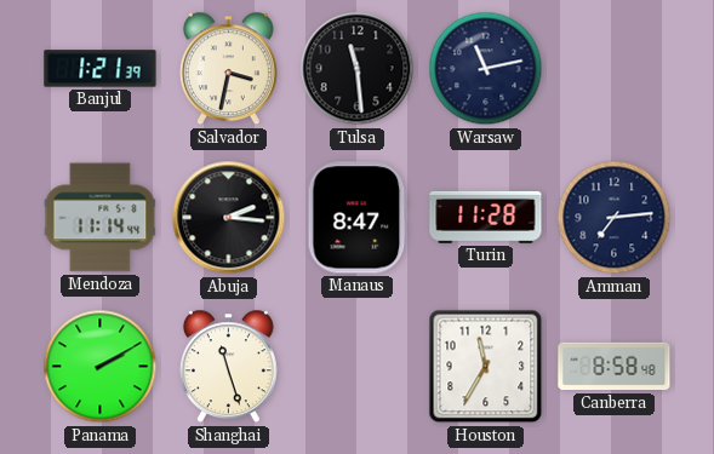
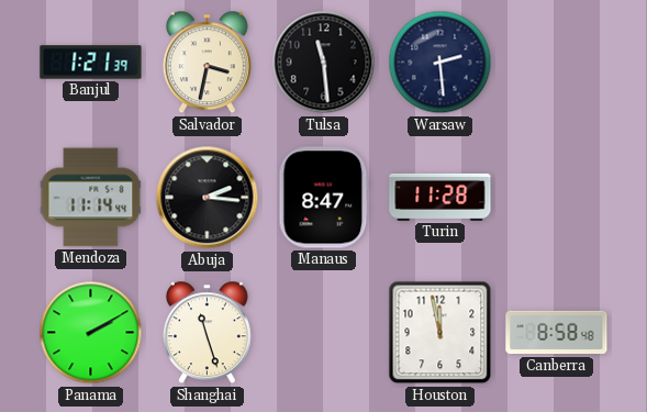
Warsaw: 11:13 -> 2:29 (440, 63)
Amman: 7:14 -> none (615, 218)
Houston: 11:35 -> 11:58 (440, 333)
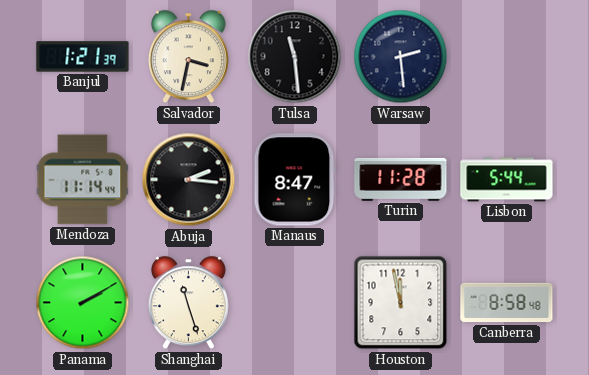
Lisbon: none -> 5:44 (507, 180)
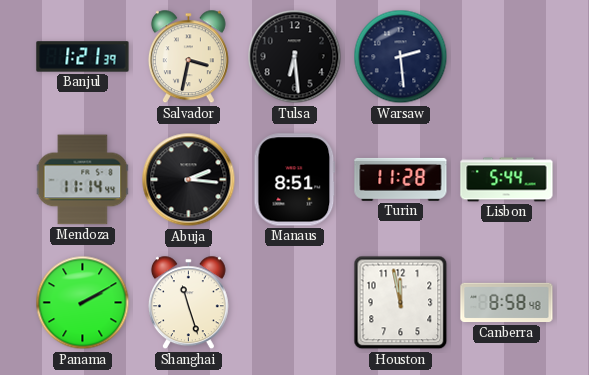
Tulsa: 11:29 -> 6:29 (295, 57)
Manaus: 8:47 -> 8:51 (295, 180)
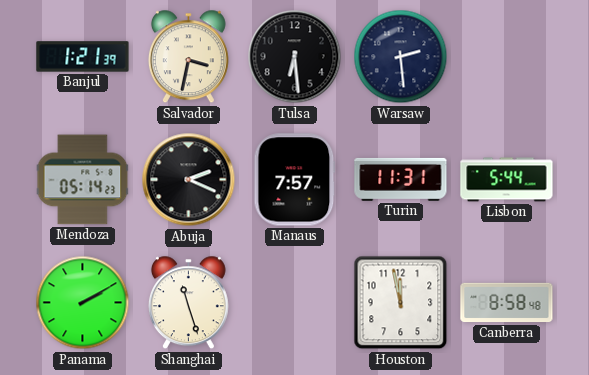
Mendoza: 11:14 -> 05:14 (83, 180)
Abuja: 2:16 -> 2:19 (189, 180)
Manaus: 8:51 -> 7:57 (295, 180)
Turin: 11:28 -> 11:31 (401, 179)
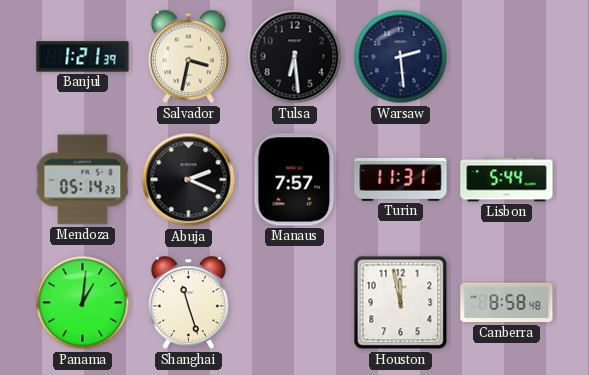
Panama: 2:10 -> 1:01 (83, 303)
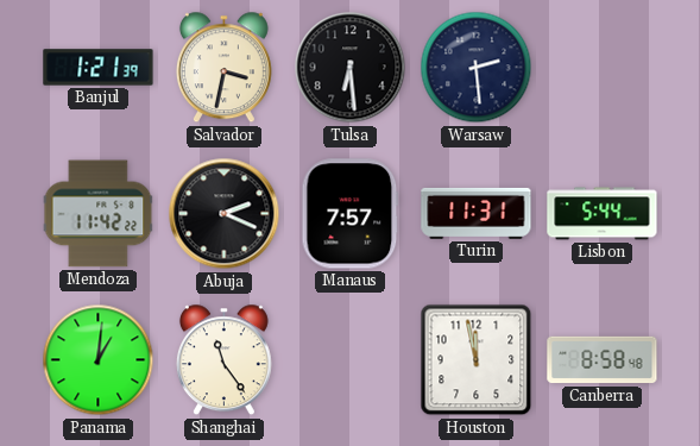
Mendoza: 05:14 -> 11:42 (99, 214)
Shanghai: 11:27 -> 11:24 (223, 360)
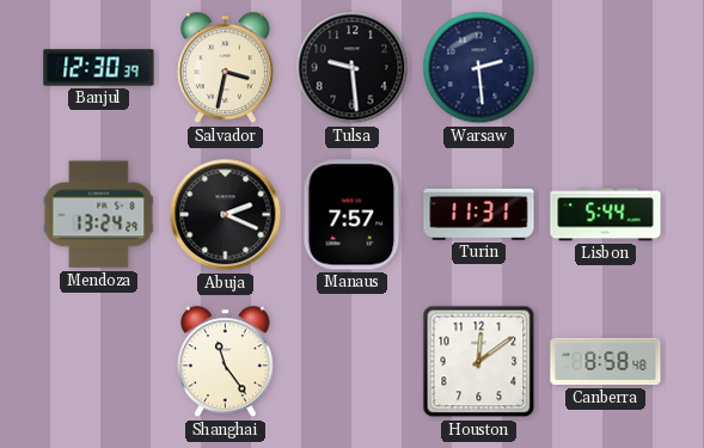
Banjul: 1:21 -> 12:30 (99, 68)
Tulsa: 6:29 -> 9:29 (353, 68)
Mendoza: 11:42 -> 13:24 (99, 215)
Panama: 1:01 -> none (99, 360)
Houston: 11:58 -> 12:09 (479, 362)
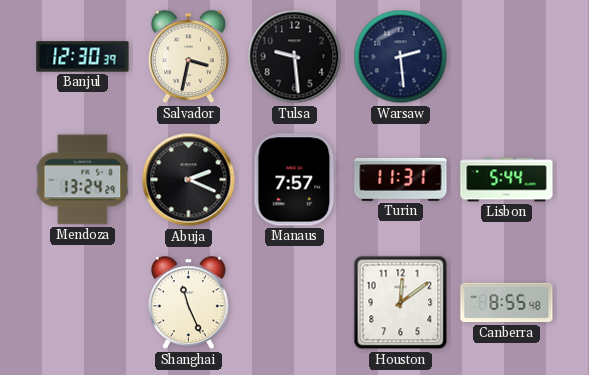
Shanghai: 11:24 -> 11:26 (188, 303)
Canberra: 8:58 -> 8:55 (507, 303)
